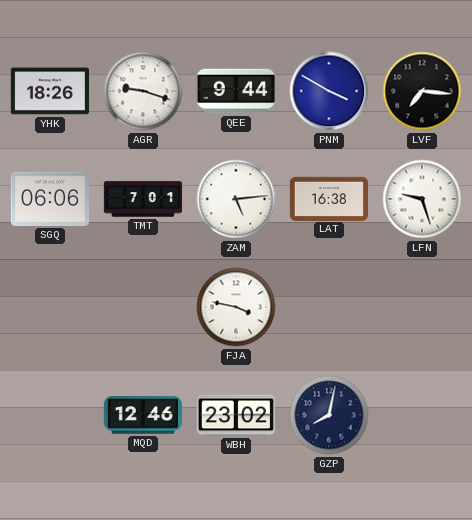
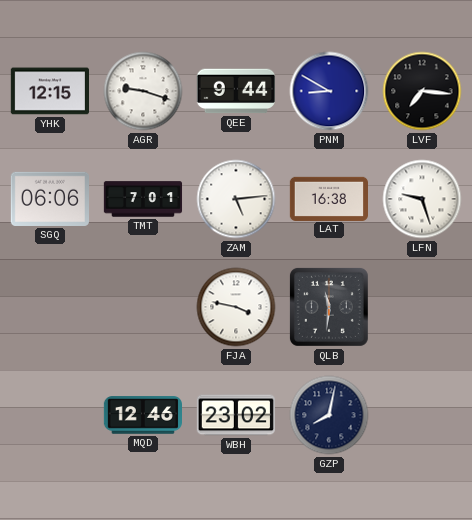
YHK: 18:26 -> 12:15 (49, 91)
PNM: 3:50 -> 8:50 (329, 91)
QLB: none -> 11:31 (329, 307)
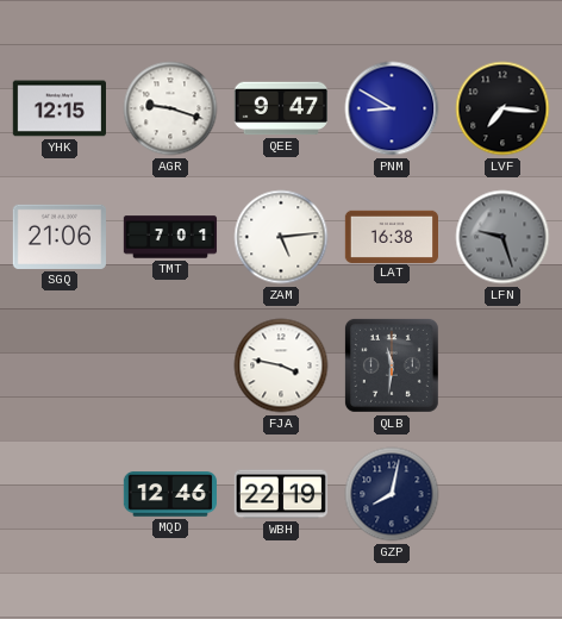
QEE: 9:44 -> 9:47 (280, 108)
SGQ: 06:06 -> 21:06 (58, 237)
LFN dial: white -> grey (502, 237)
WBH: 23:02 -> 22:19 (281, 494)
